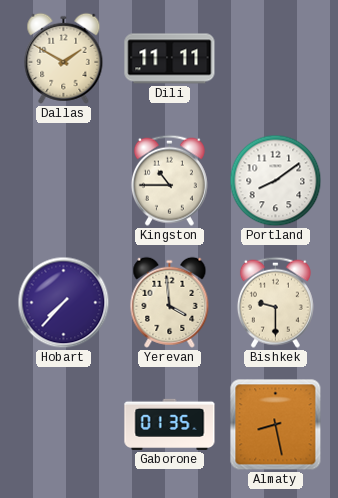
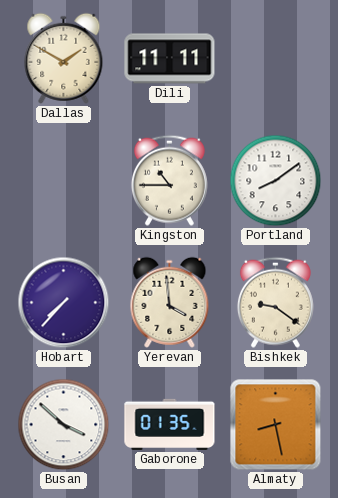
Bishkek: 9:30 -> 9:21 (275, 302)
Busan: none -> 3:52 (64, 425)
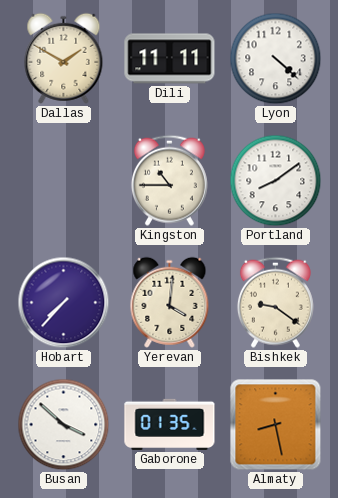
Lyon: none -> 4:22 (276, 59)
Yerevan: 3:59 -> 4:01 (170, 302)
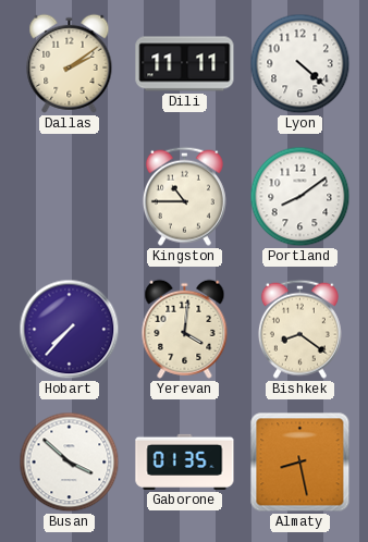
Dallas: 1:50 -> 2:09 (70, 63)
Bishkek: 9:21 -> 8:21 (299, 329)
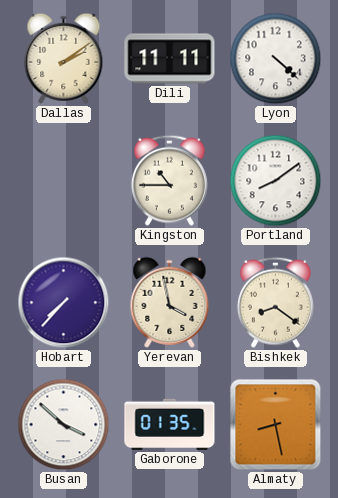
Yerevan: 4:01 -> 3:58 (170, 302)
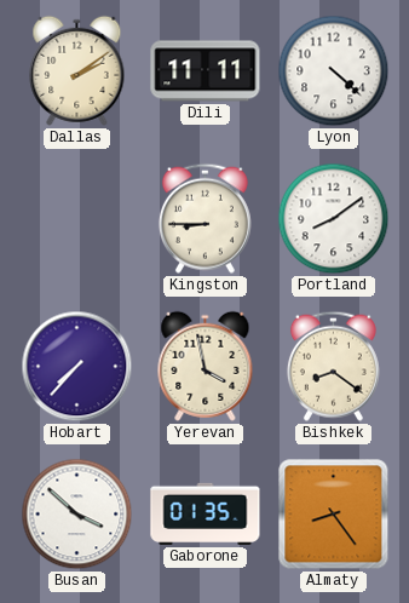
Kingston: 10:45 -> 8:45 (204, 218)
Almaty: 8:28 -> 8:24 (334, 515)
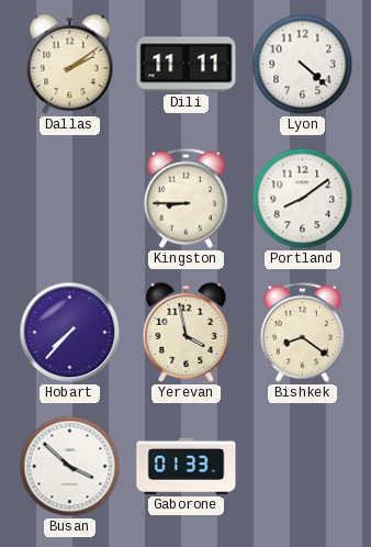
Gaborone: 01:35 -> 01:33 (187, 466)
Almaty: 8:24 -> none (334, 515)
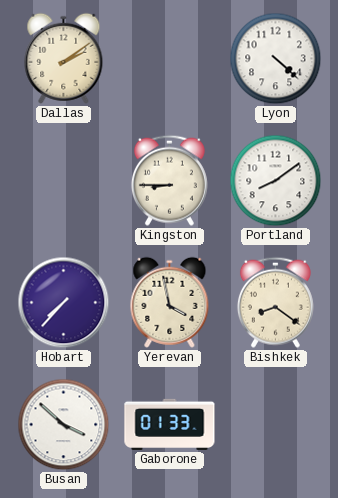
Dili: 11:11 -> none (187, 65)
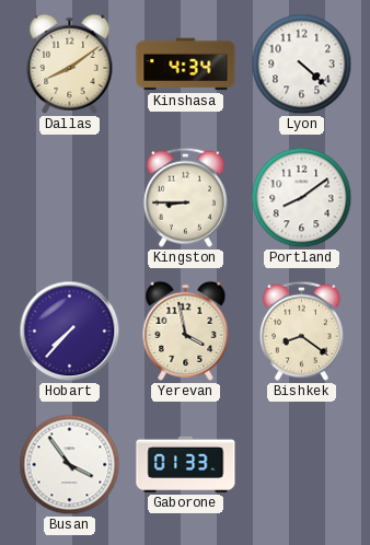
Dallas: 2:09 -> 8:09 (70, 63)
Kinshasa: none -> 4:34 (186, 65)
Busan: 3:52 -> 3:54 (70, 465)
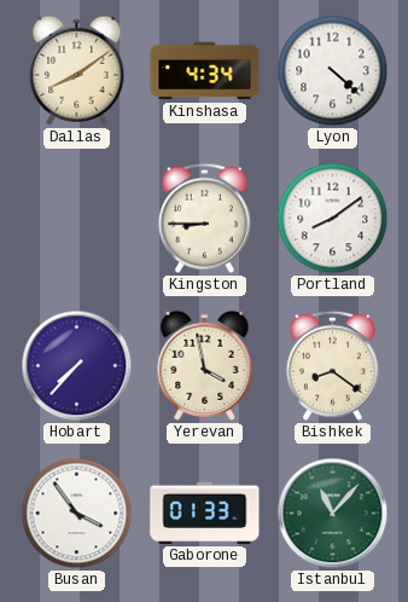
Istanbul: none -> 11:07 (333, 514)
